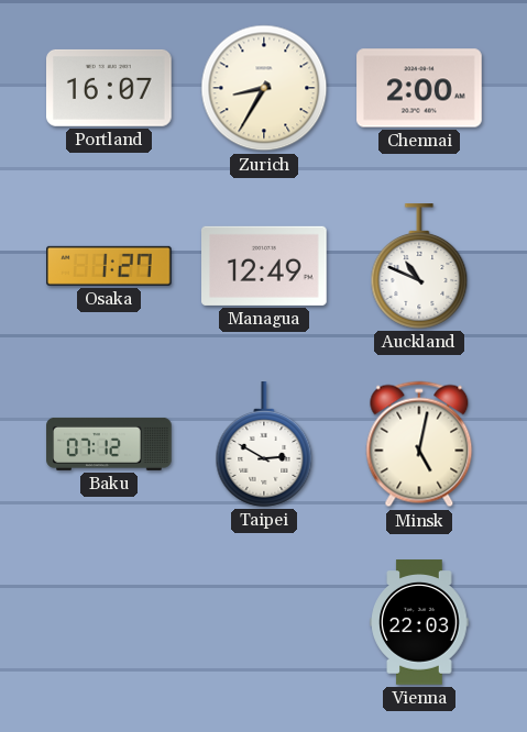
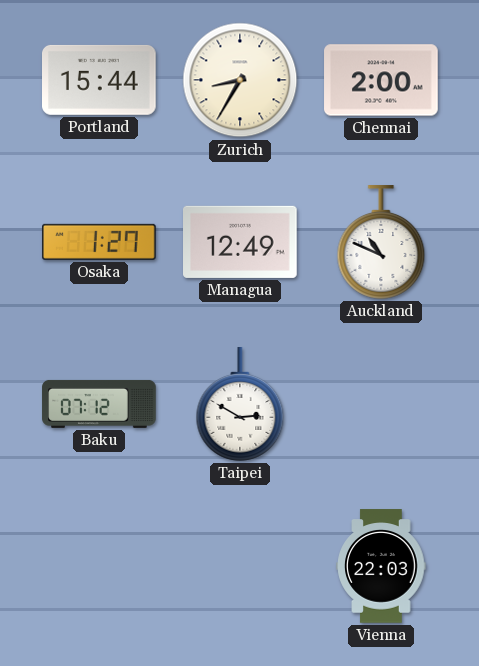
Portland: 16:07 -> 15:44 (100, 80)
Minsk: 5:02 -> none (419, 444)
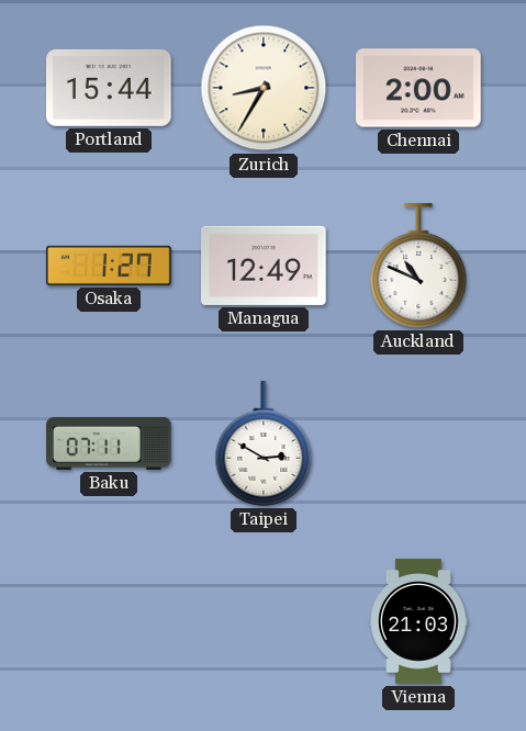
Baku: 07:12 -> 07:11 (109, 443)
Vienna: 22:03 -> 21:03 (418, 621)
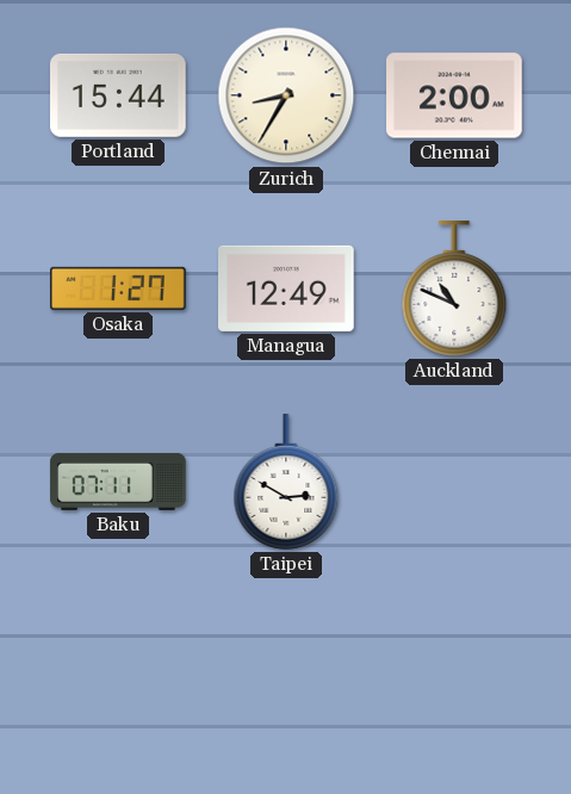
Vienna: 21:03 -> none (418, 621)
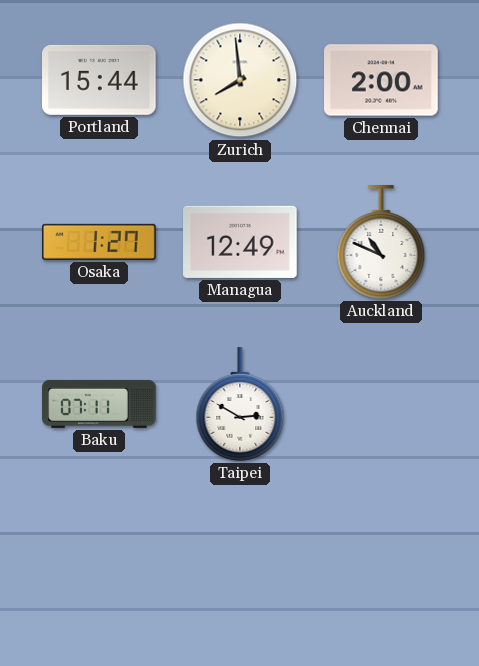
Zurich: 8:35 -> 7:59 (240, 80)
